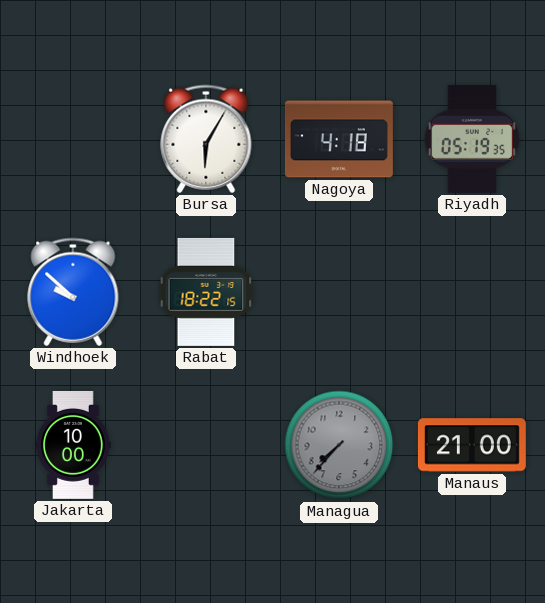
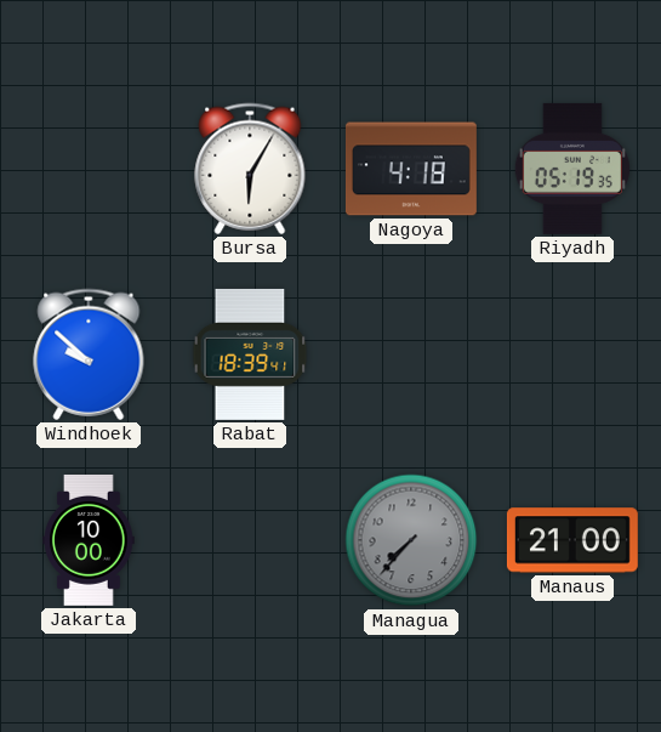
Rabat: 18:22 -> 18:39 (250, 354)
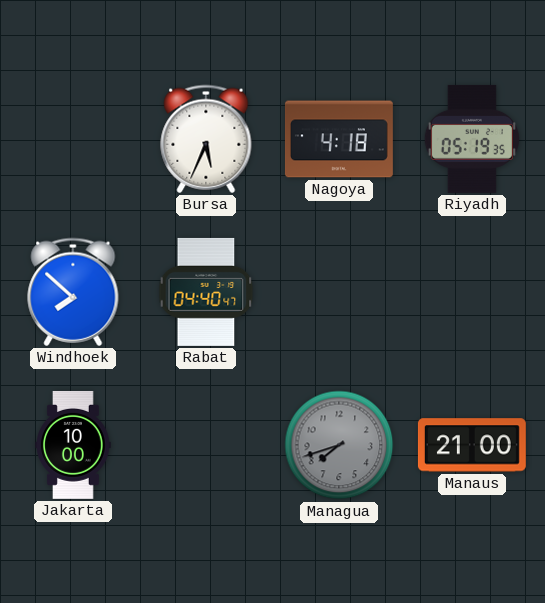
Bursa: 6:05 -> 5:34 (206, 139)
Windhoek: 9:52 -> 7:52 (73, 292)
Rabat: 18:39 -> 04:40 (206, 292)
Managua: 7:37 -> 7:42 (339, 445)
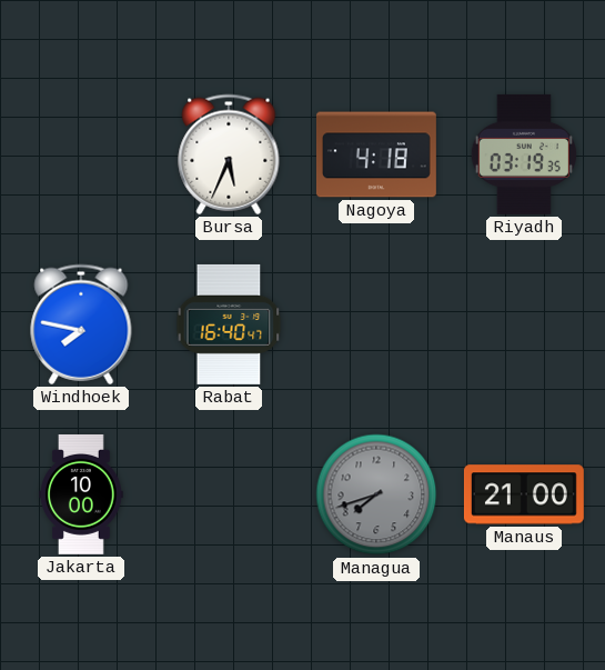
Riyadh: 05:19 -> 03:19 (524, 154)
Windhoek: 7:52 -> 7:47 (81, 324)
Rabat: 04:40 -> 16:40 (229, 324)
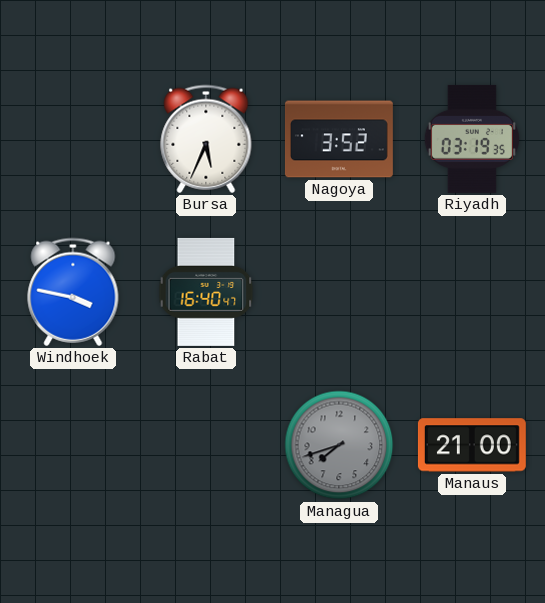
Nagoya: 4:18 -> 3:52 (339, 139)
Windhoek: 7:47 -> 3:47 (73, 292)
Jakarta: 10:00 -> none (81, 494)
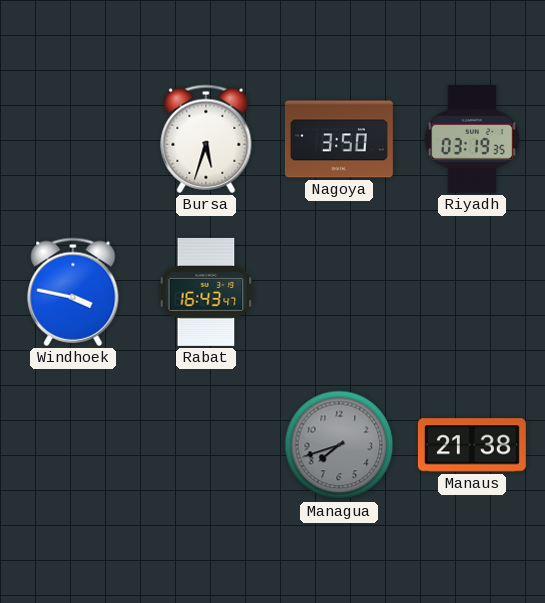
Bursa: 5:34 -> 5:33 (206, 139)
Nagoya: 3:52 -> 3:50 (339, 139)
Rabat: 16:40 -> 16:43 (206, 292)
Manaus: 21:00 -> 21:38 (472, 445)
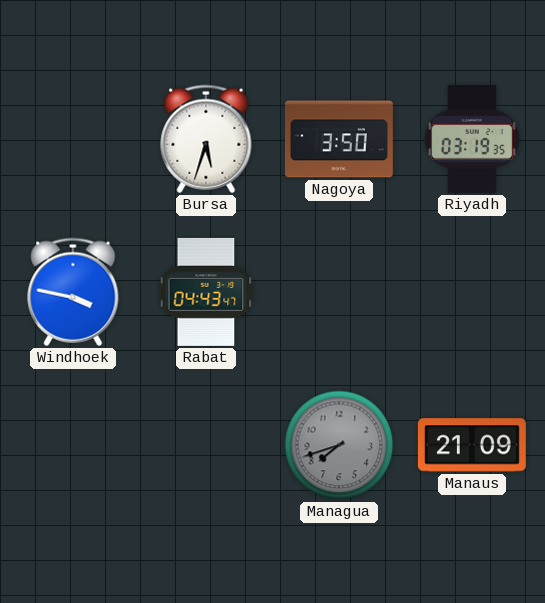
Rabat: 16:43 -> 04:43 (206, 292)
Manaus: 21:38 -> 21:09 (472, 445)
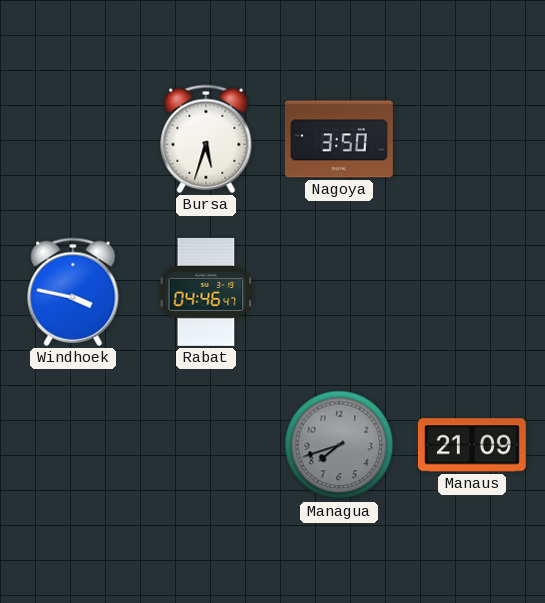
Riyadh: 03:19 -> none (472, 139)
Rabat: 04:43 -> 04:46 (206, 292)
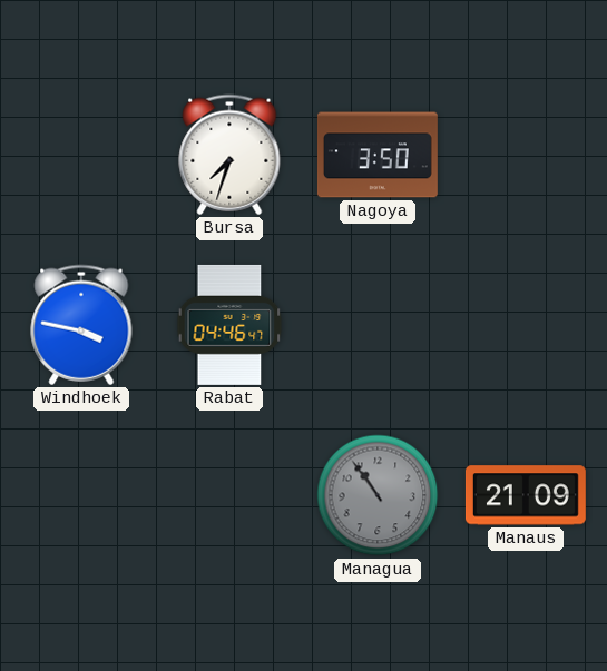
Bursa: 5:33 -> 7:33 (229, 155)
Managua: 7:42 -> 10:54 (378, 495)
